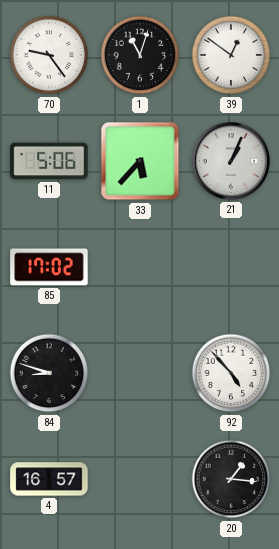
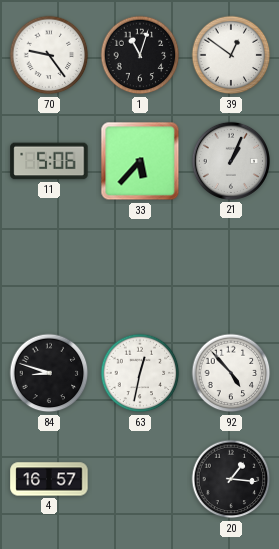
85: 17:02 -> none (49, 267)
63: none -> 12:32 (140, 373)
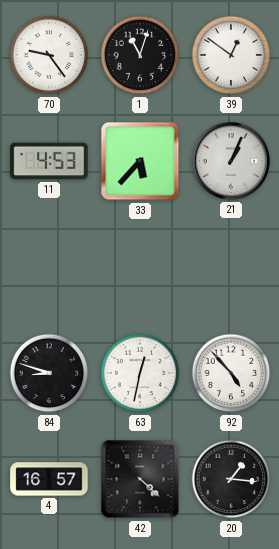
11: 5:06 -> 4:53 (49, 161)
42: none -> 4:22 (140, 479)
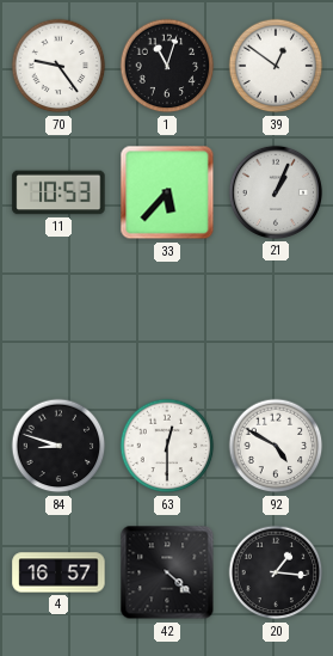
11: 4:53 -> 10:53 (58, 192)
63: 12:32 -> 12:30 (167, 446)
92: 4:53 -> 4:50 (276, 446)
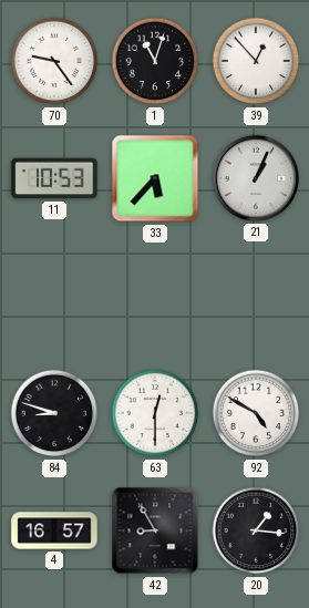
39: 12:51 -> 12:53 (256, 61)
42: 4:22 -> 8:55 (155, 530)
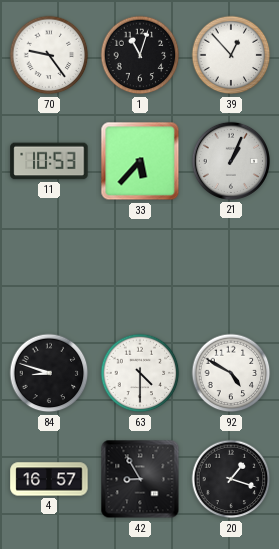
63: 12:30 -> 4:30 (140, 373)
20: 1:16 -> 1:18 (231, 479)
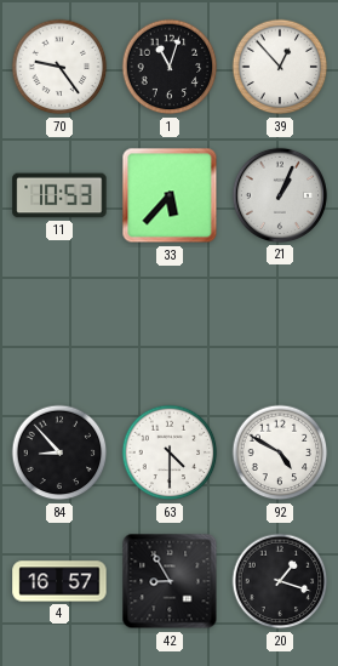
84: 8:48 -> 8:53 (59, 452)
